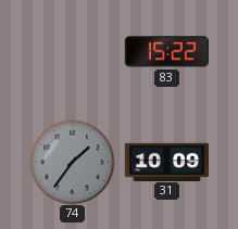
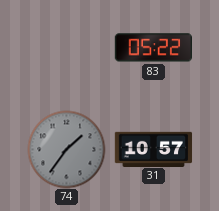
83: 15:22 -> 05:22 (153, 48)
31: 10:09 -> 10:57 (153, 149)
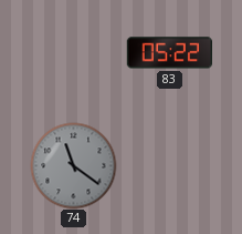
74: 1:36 -> 11:21 (73, 165)
31: 10:57 -> none (153, 149)
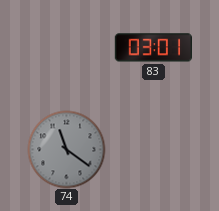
83: 05:22 -> 03:01 (153, 48)
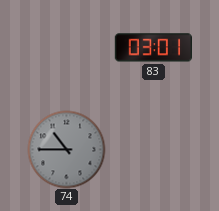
74: 11:21 -> 10:45 (66, 149)
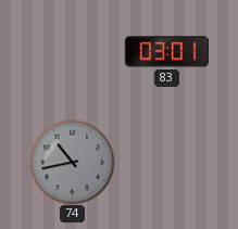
74: 10:45 -> 10:43 (72, 162)
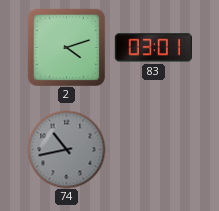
2: none -> 4:12 (66, 47)
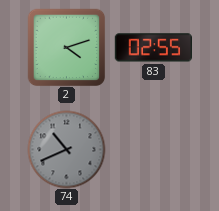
83: 03:01 -> 02:55 (153, 48)
74: 10:43 -> 10:41 (66, 149)
